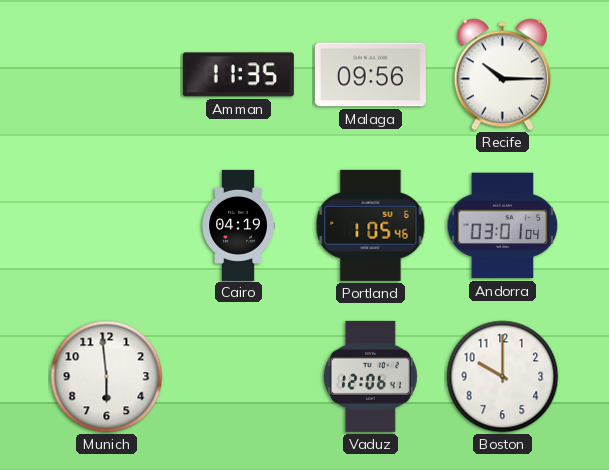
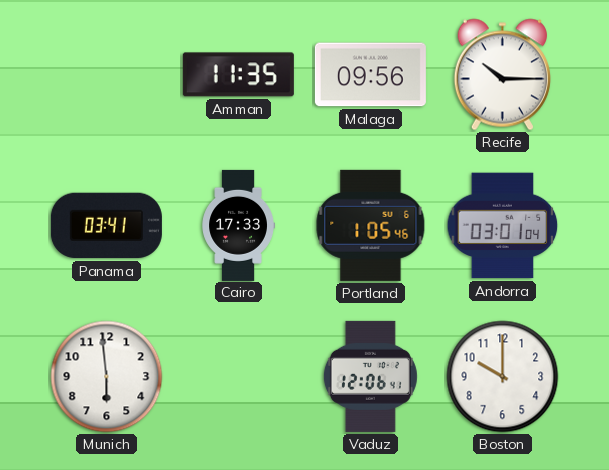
Panama: none -> 03:41 (106, 226)
Cairo: 04:19 -> 17:33 (238, 225)
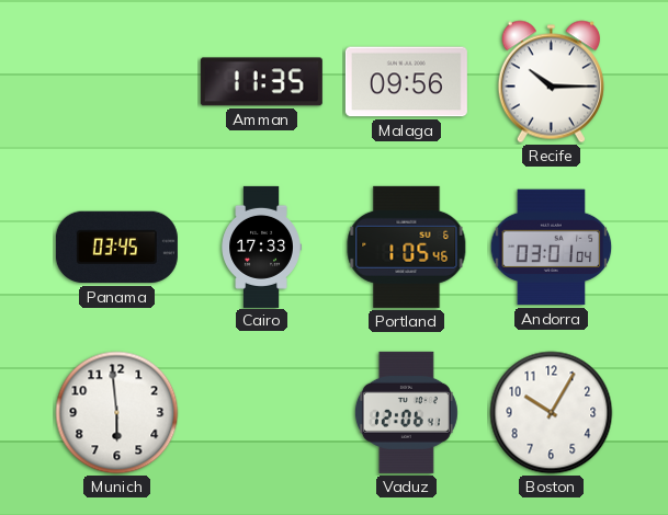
Panama: 03:41 -> 03:45 (116, 248)
Boston: 10:00 -> 10:05 (552, 413)
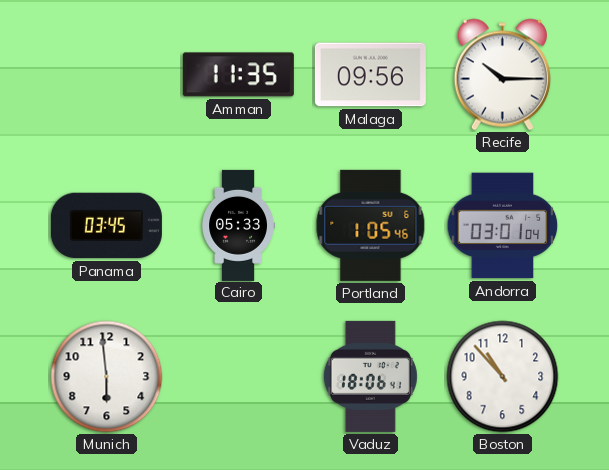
Cairo: 17:33 -> 05:33 (238, 225)
Vaduz: 12:06 -> 18:06 (370, 376)
Boston: 10:05 -> 10:53 (503, 377)
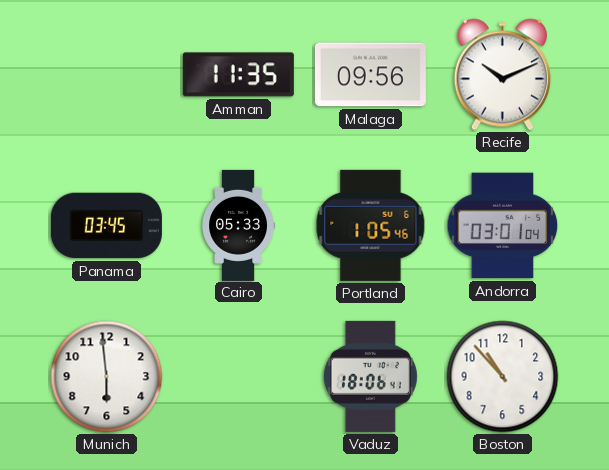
Recife: 10:15 -> 10:11 (502, 75)
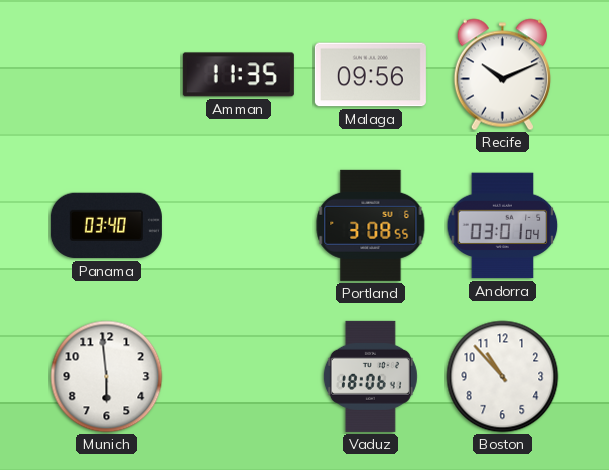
Panama: 03:45 -> 03:40 (106, 226)
Cairo: 05:33 -> none (238, 225)
Portland: 1:05 -> 3:08 (371, 225)
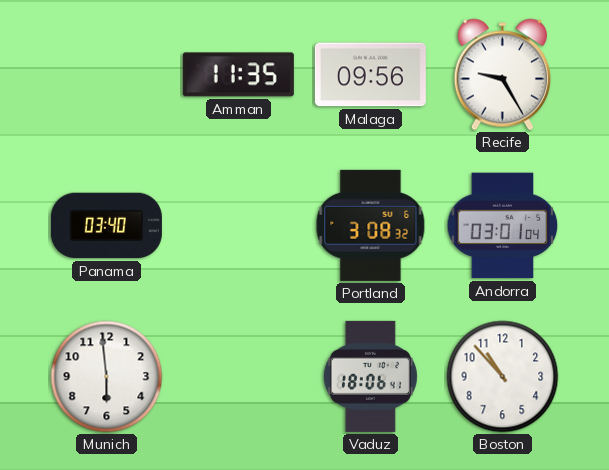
Recife: 10:11 -> 9:25 (502, 75)
Portland: 3:08:55 -> 3:08:32 (371, 225)
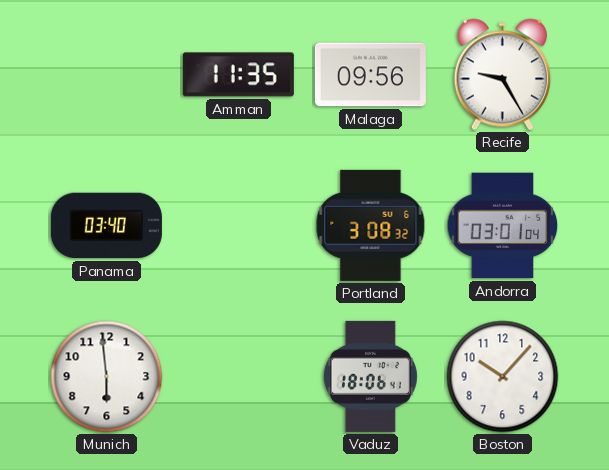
Boston: 10:53 -> 10:07 (503, 377)
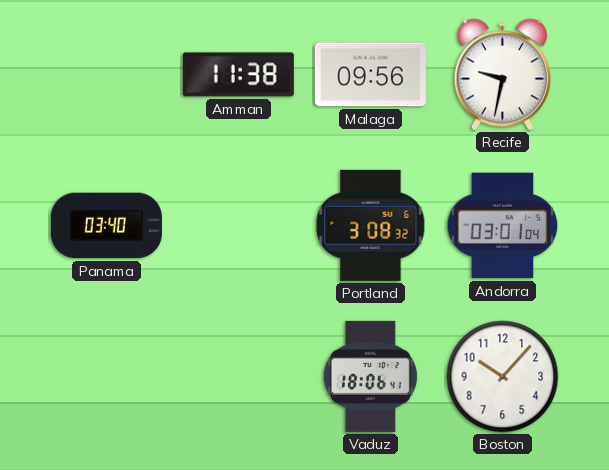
Amman: 11:35 -> 11:38 (238, 75)
Recife: 9:25 -> 9:32 (502, 75)
Munich: 5:59 -> none (107, 377)
